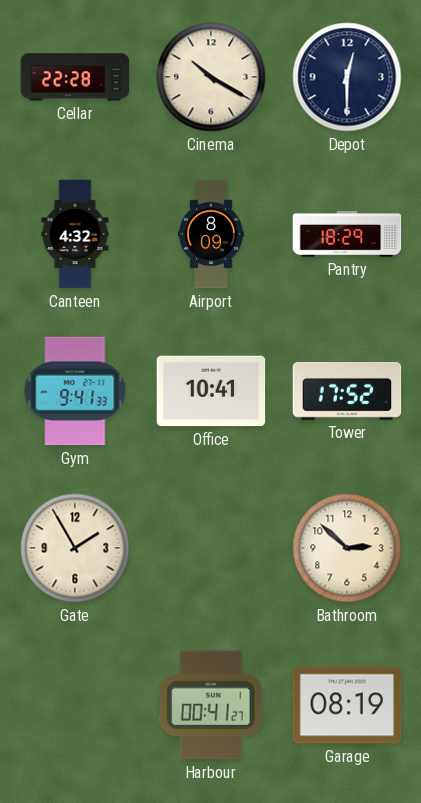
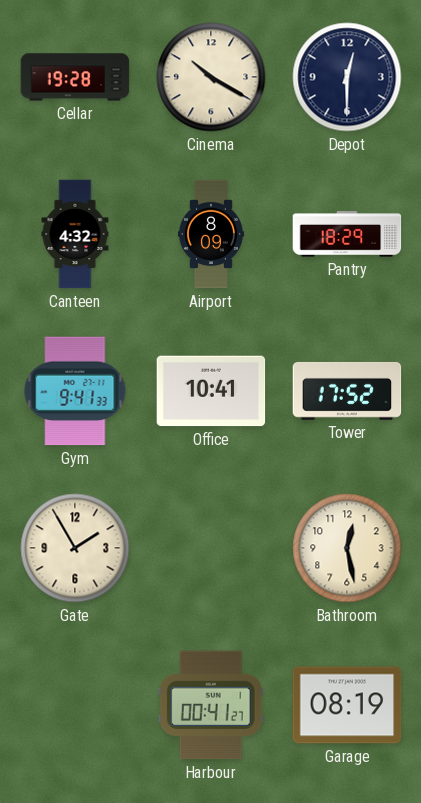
Cellar: 22:28 -> 19:28 (75, 77)
Bathroom: 2:52 -> 12:28 (347, 548)
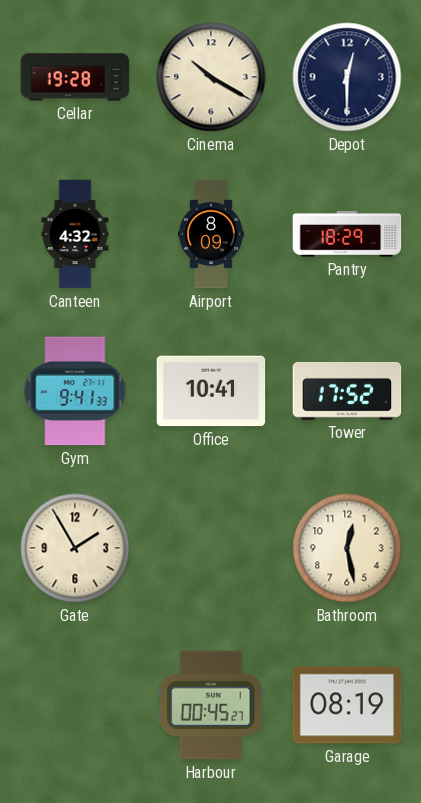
Harbour: 00:41 -> 00:45 (211, 705)
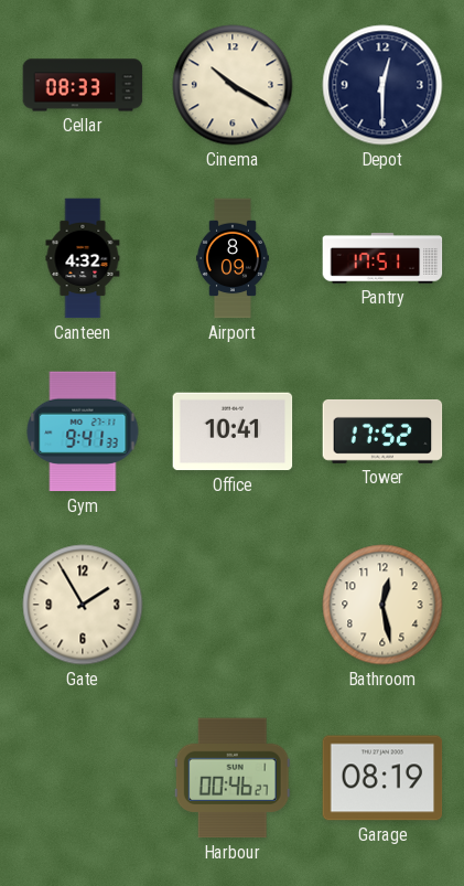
Cellar: 19:28 -> 08:33 (83, 85)
Pantry: 18:29 -> 17:51 (382, 258)
Harbour: 00:45 -> 00:46 (233, 778)
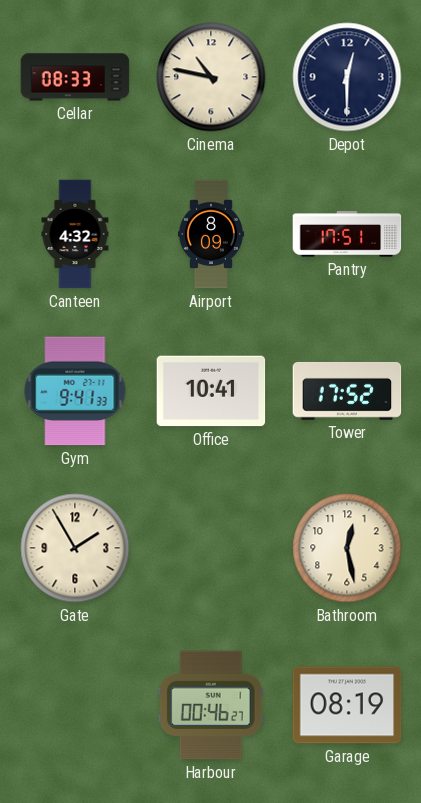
Cinema: 10:20 -> 10:47 (211, 77)
